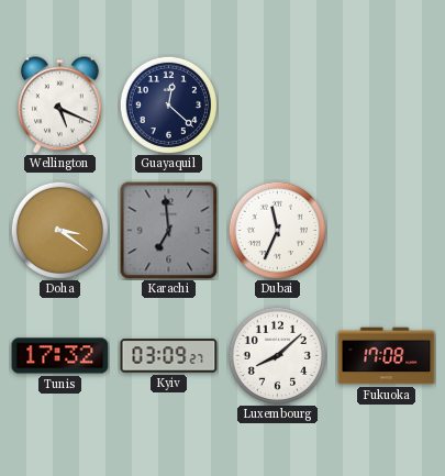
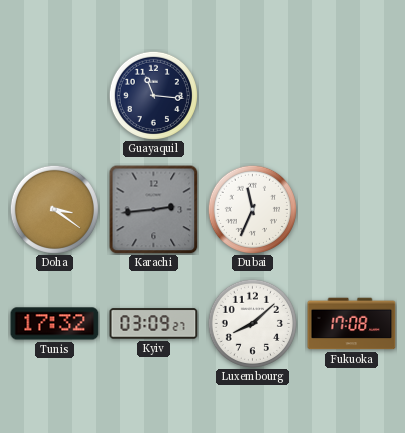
Wellington: 5:19 -> none (59, 106)
Guayaquil: 12:22 -> 11:16 (153, 95)
Karachi: 6:59 -> 2:44 (153, 209)
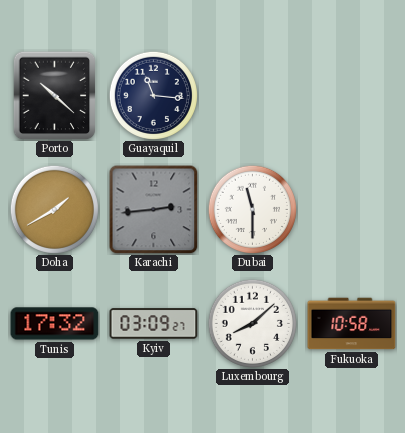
Porto: none -> 10:22 (55, 95)
Doha: 3:21 -> 1:40 (54, 209)
Dubai: 11:34 -> 11:30 (252, 209)
Fukuoka: 17:08 -> 10:58 (352, 324)
